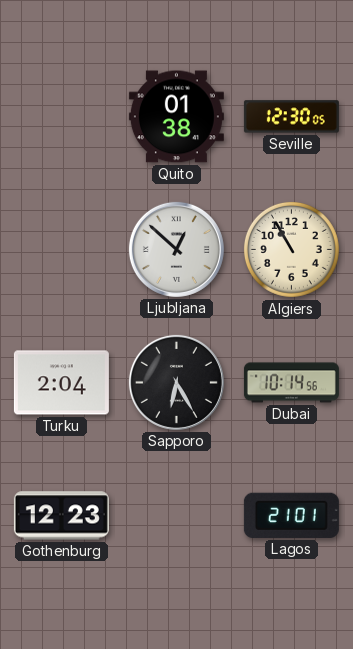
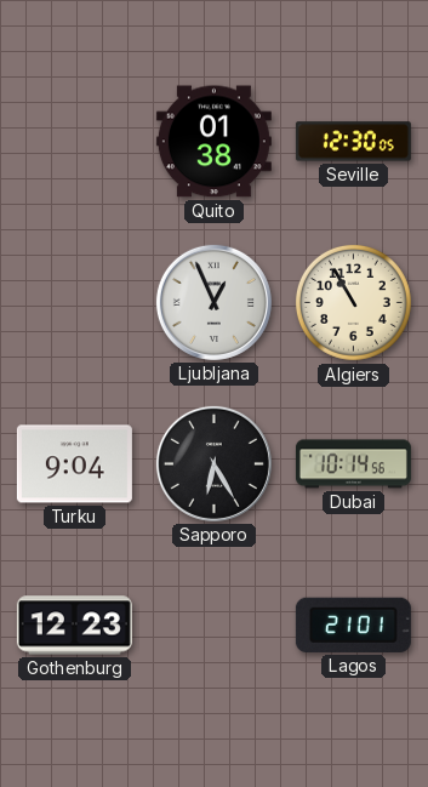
Ljubljana: 12:52 -> 12:56 (213, 302)
Turku: 2:04 -> 9:04 (74, 464)
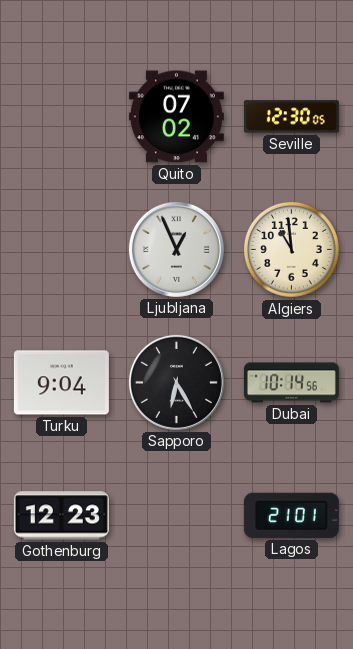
Quito: 01:38 -> 07:02 (176, 117)
Algiers: 10:55 -> 10:59 (291, 249)
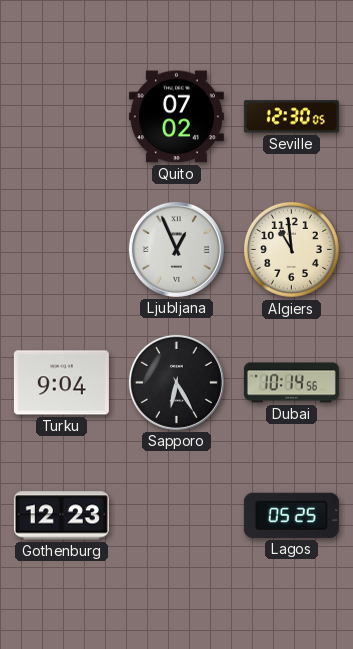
Lagos: 21:01 -> 05:25 (291, 515)
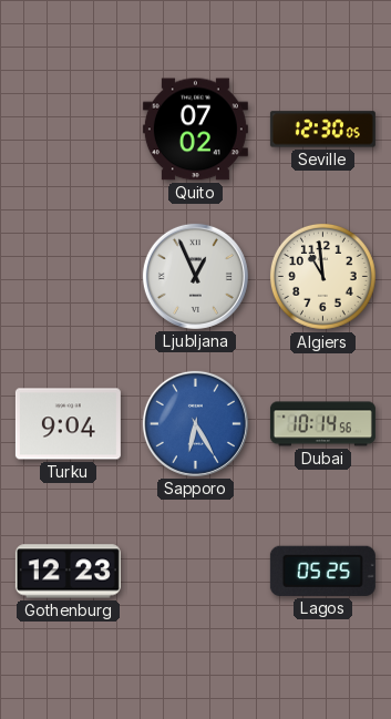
Sapporo dial: black -> blue (195, 423)
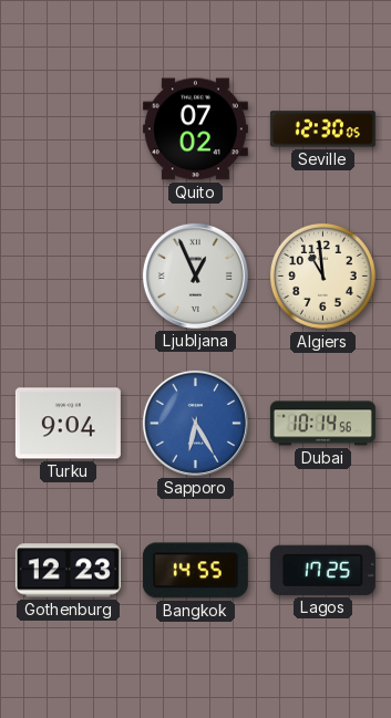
Bangkok: none -> 14:55 (195, 571)
Lagos: 05:25 -> 17:25 (322, 570)
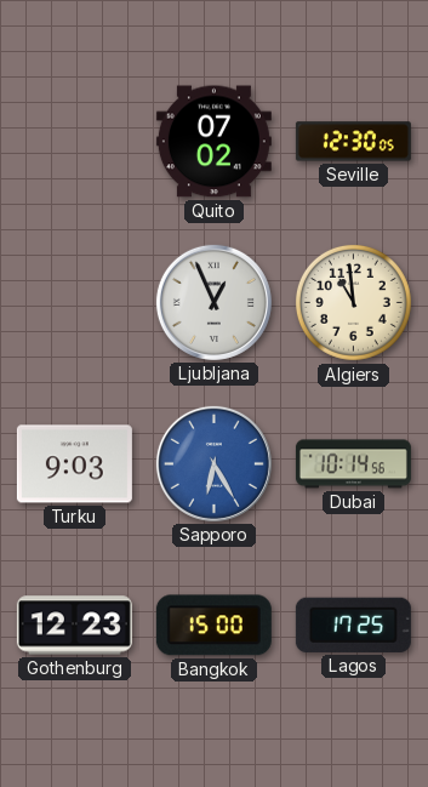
Turku: 9:04 -> 9:03 (74, 464)
Bangkok: 14:55 -> 15:00 (213, 626)
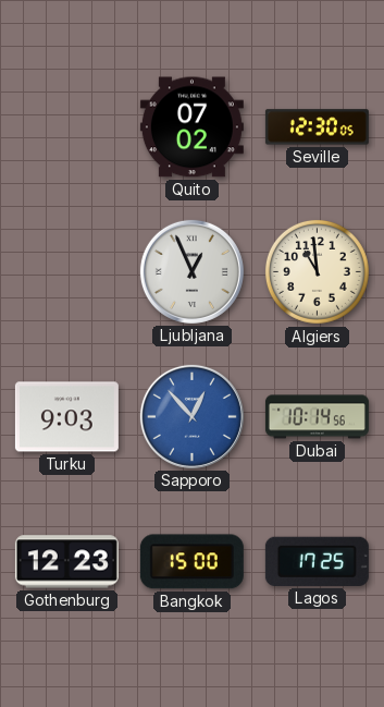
Sapporo: 6:25 -> 12:53 (191, 416)
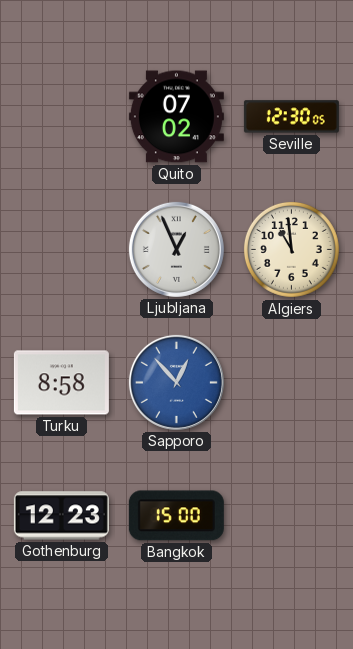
Turku: 9:03 -> 8:58 (61, 383)
Dubai: 10:14 -> none (317, 417)
Lagos: 17:25 -> none (317, 561)
